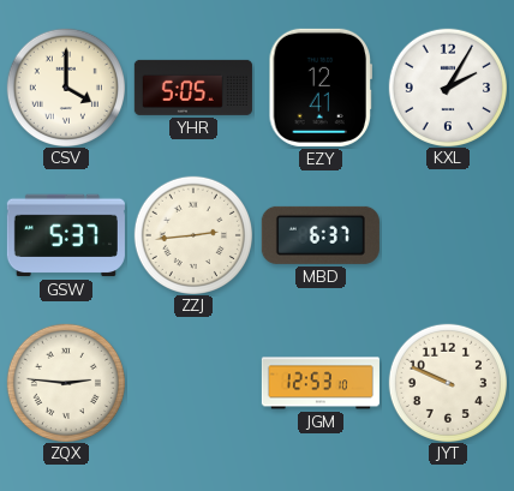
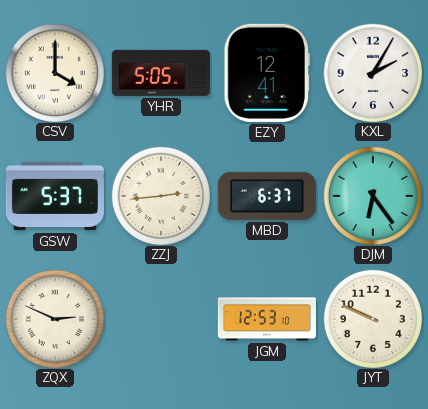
DJM: none -> 6:24 (372, 195)
ZQX: 2:46 -> 2:49 (54, 318)
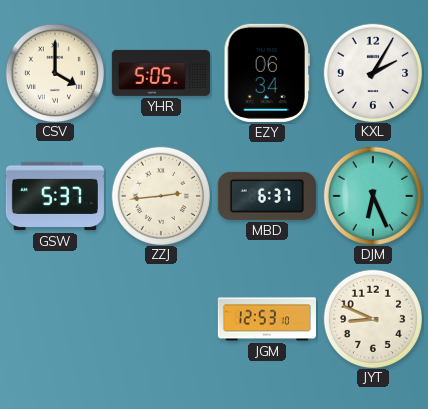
EZY: 12:41 -> 06:34 (266, 73)
DJM: 6:24 -> 6:26 (372, 195)
ZQX: 2:49 -> none (54, 318)
JYT: 9:49 -> 8:49 (372, 318)
